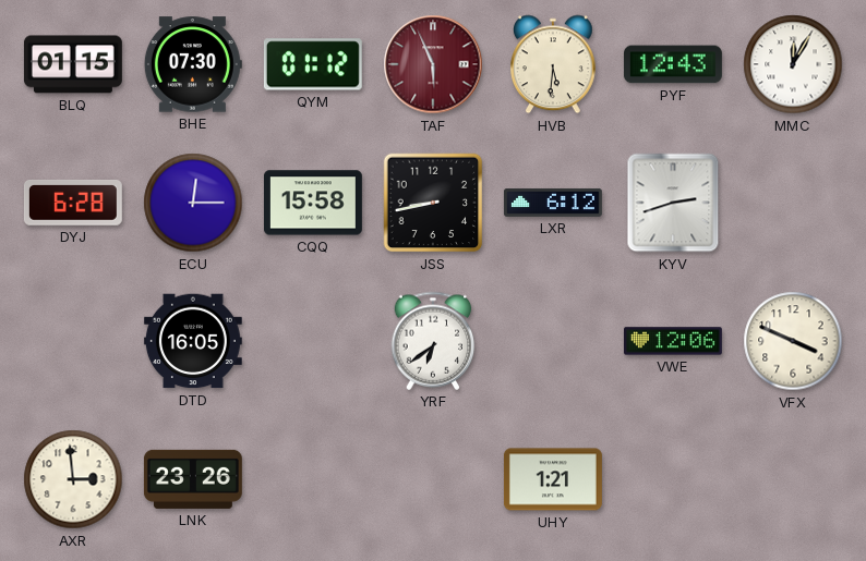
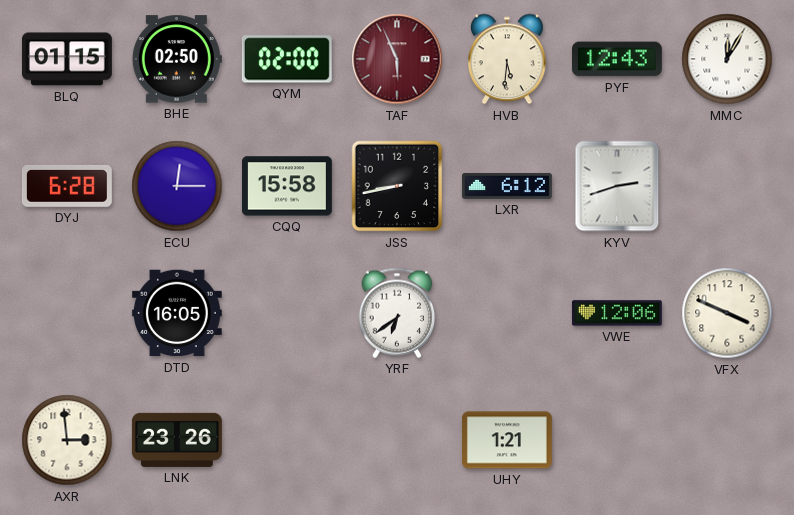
BHE: 07:30 -> 02:50 (177, 59)
QYM: 01:12 -> 02:00 (287, 59)
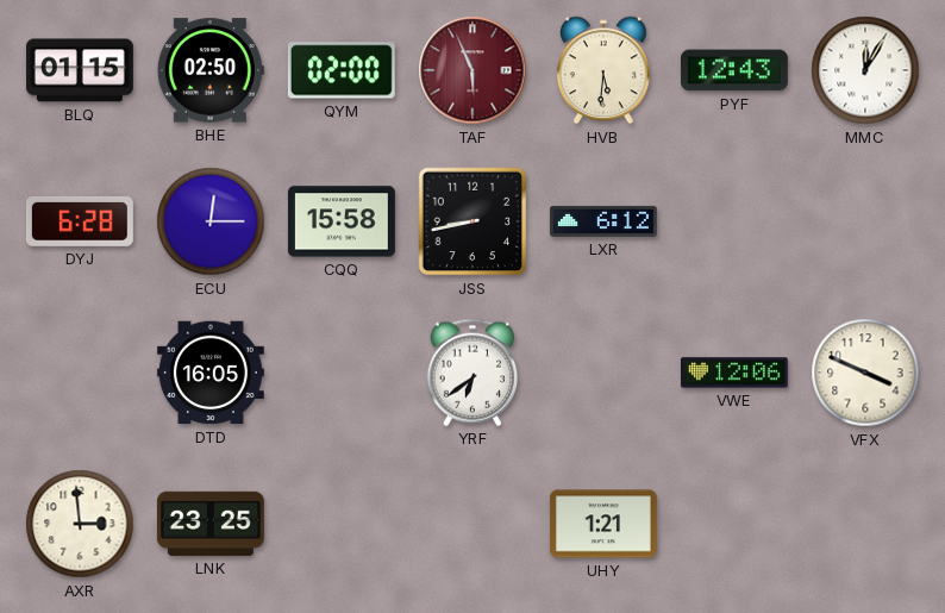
KYV: 2:42 -> none (617, 186)
LNK: 23:26 -> 23:25 (211, 524)
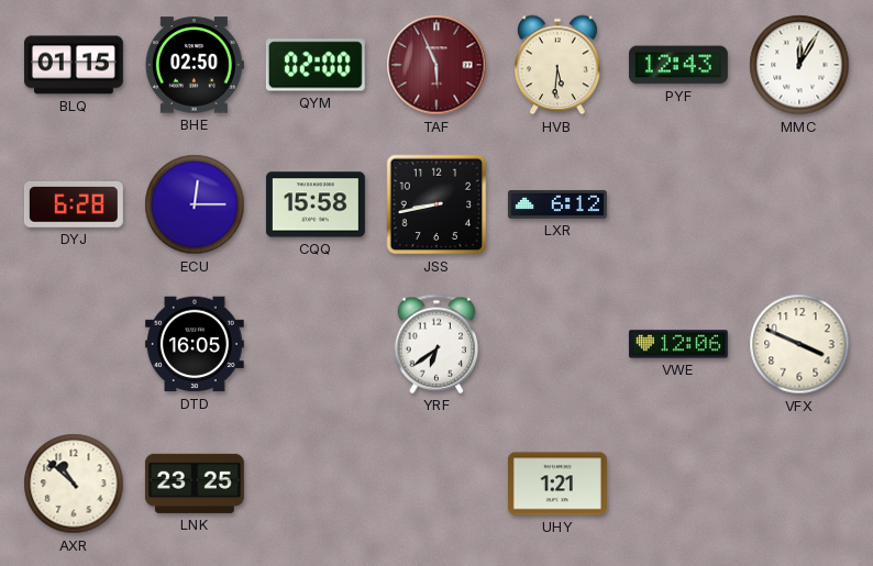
AXR: 2:59 -> 10:52 (74, 484)
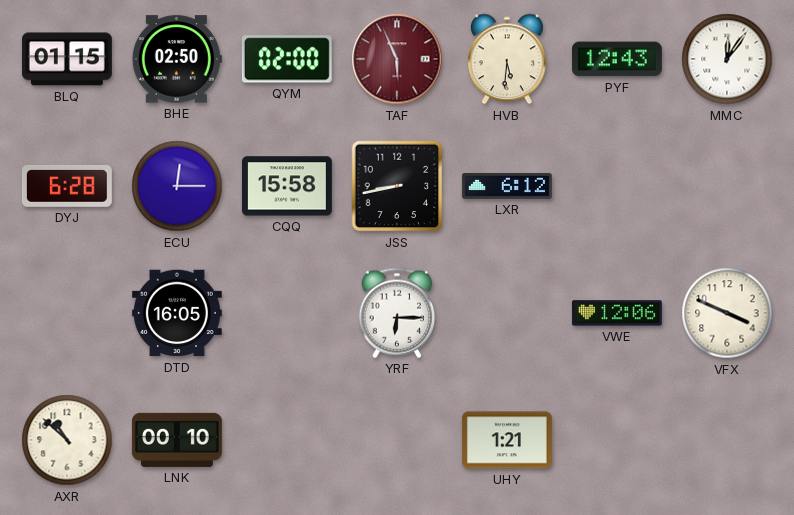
MMC: 12:05 -> 12:06 (727, 59)
YRF: 6:39 -> 6:15 (397, 313)
LNK: 23:25 -> 00:10 (177, 440)
